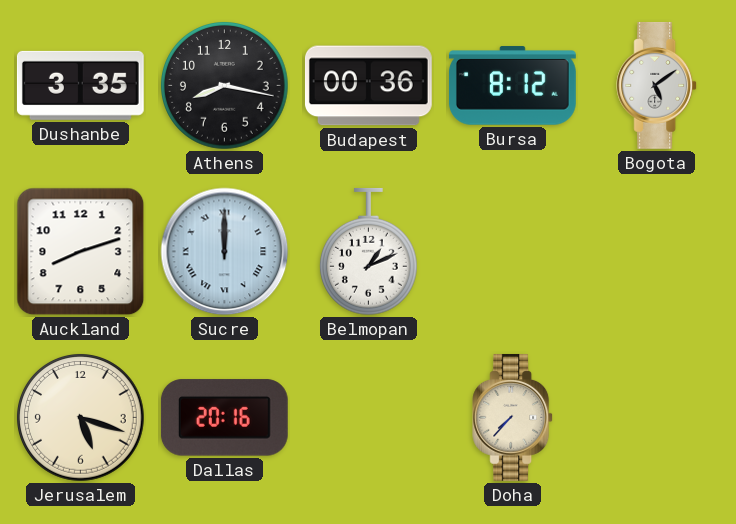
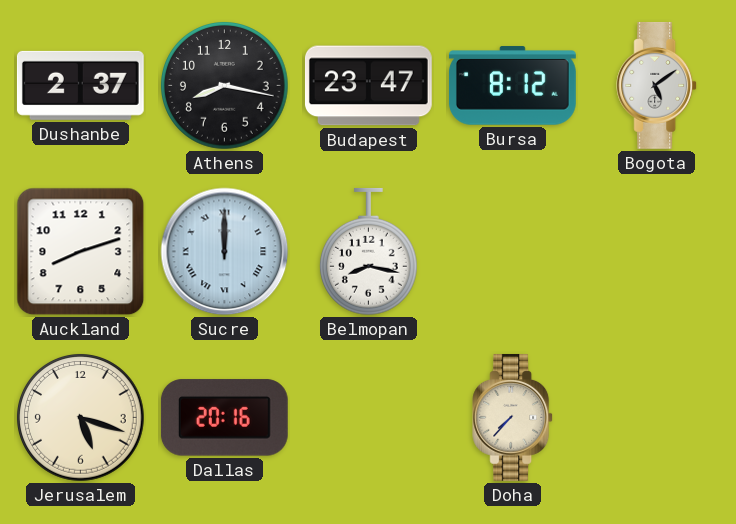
Dushanbe: 3:35 -> 2:37 (80, 85)
Budapest: 00:36 -> 23:47 (368, 86)
Belmopan: 1:11 -> 8:17 (369, 252)
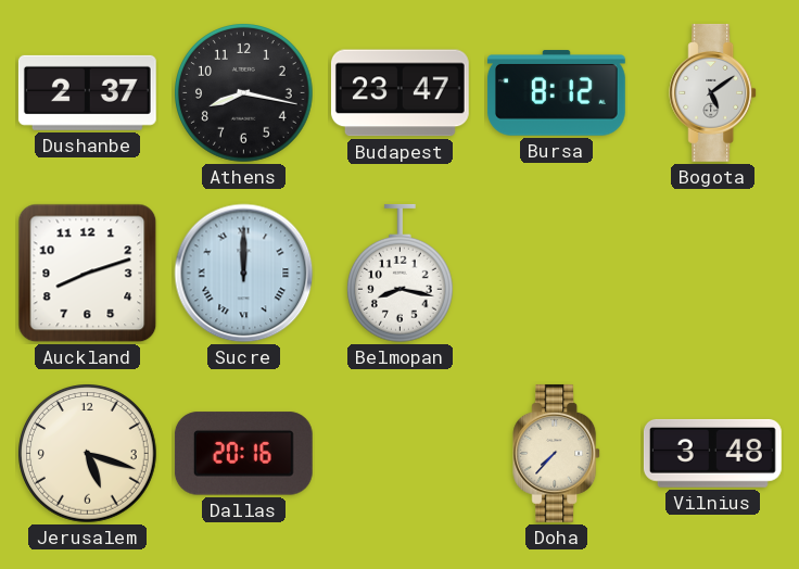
Vilnius: none -> 3:48 (712, 453)
